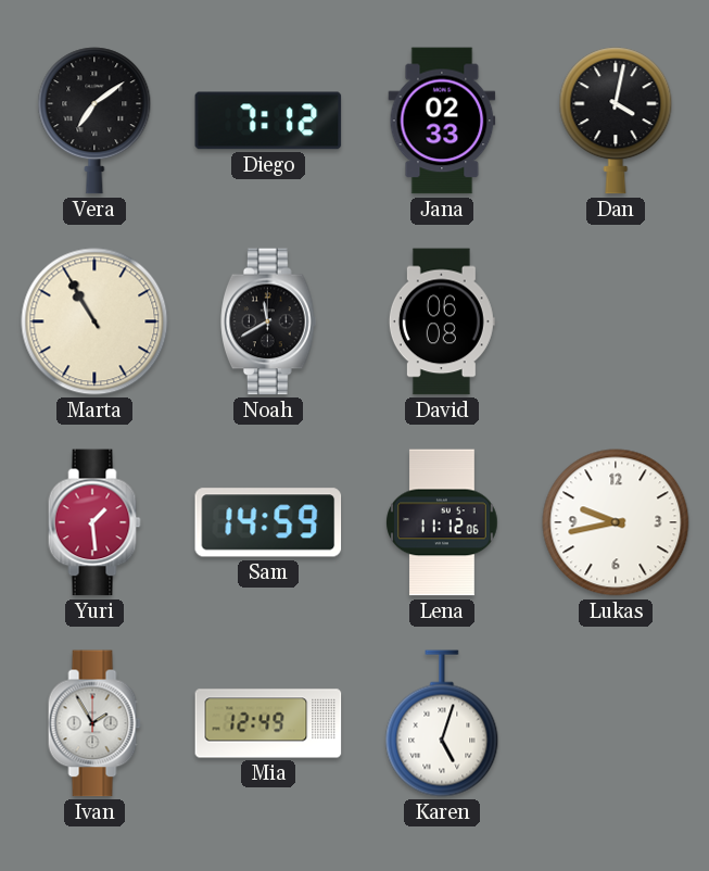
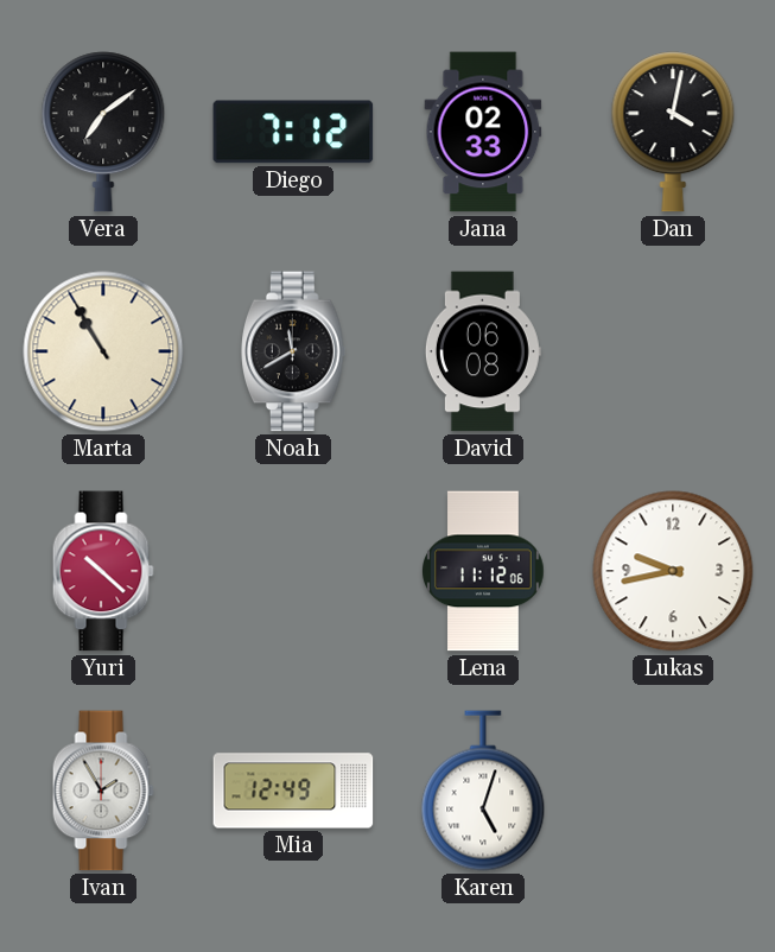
Yuri: 1:29 -> 10:22 (103, 571)
Sam: 14:59 -> none (268, 522)
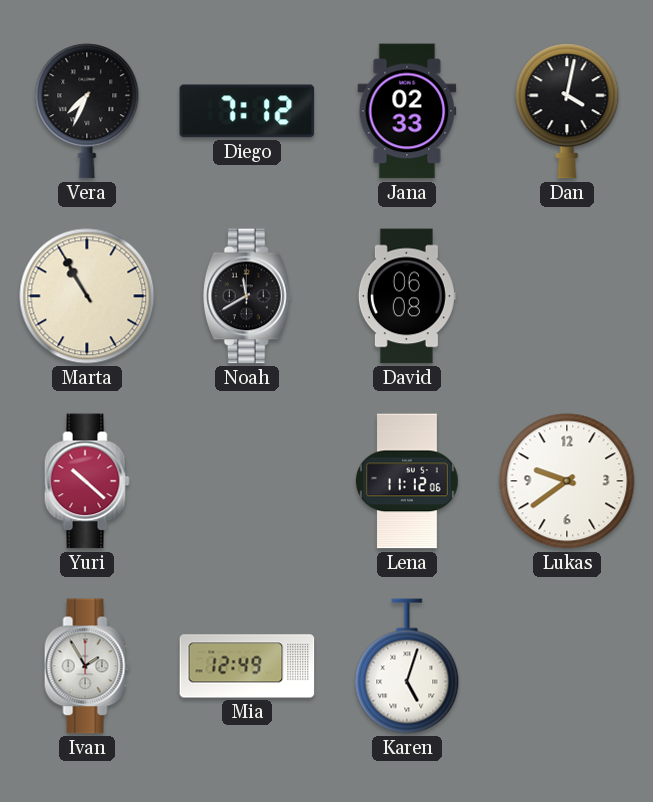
Vera: 7:09 -> 7:34 (87, 111)
Lukas: 9:43 -> 9:39 (567, 481)
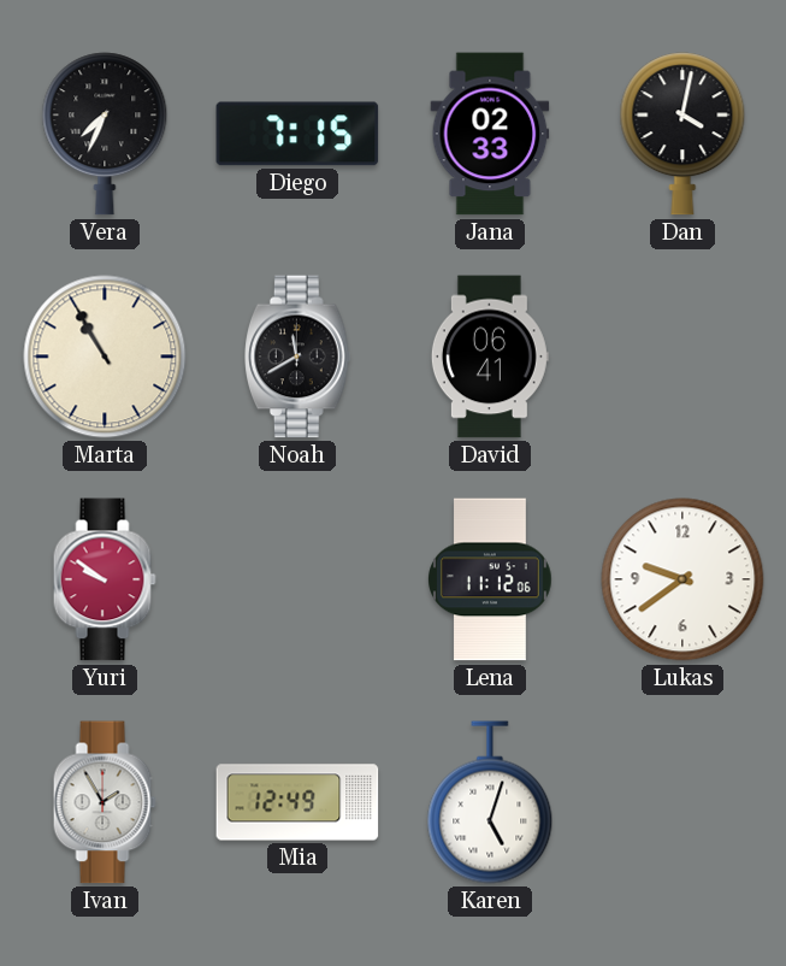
Diego: 7:12 -> 7:15 (297, 134)
David: 06:08 -> 06:41 (490, 357)
Yuri: 10:22 -> 9:51 (105, 579)
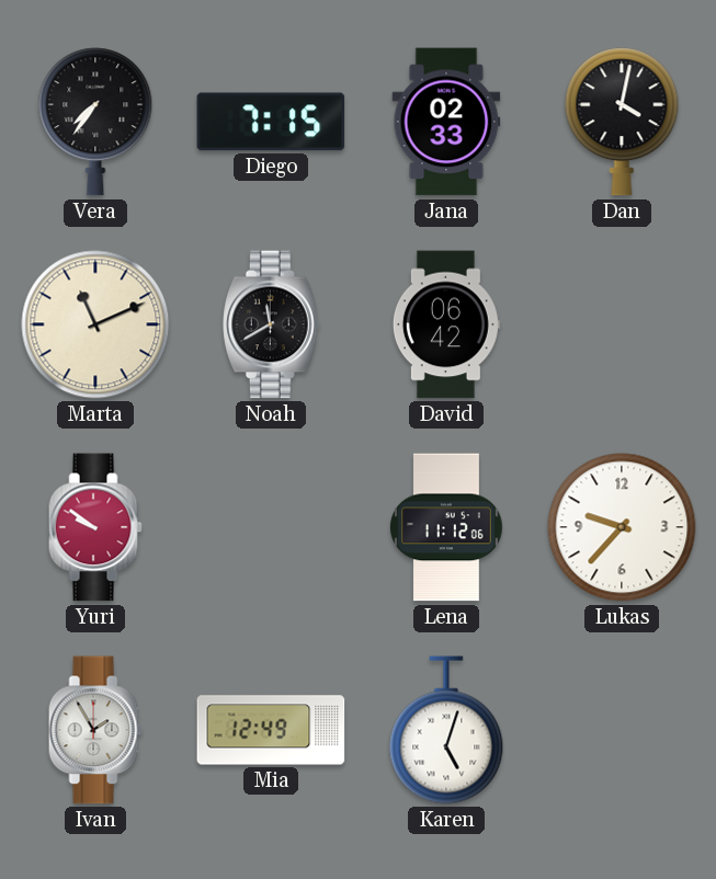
Vera: 7:34 -> 7:36 (95, 122)
Marta: 10:55 -> 11:11 (95, 324)
David: 06:41 -> 06:42 (446, 324)
Lukas: 9:39 -> 9:37 (622, 527)
